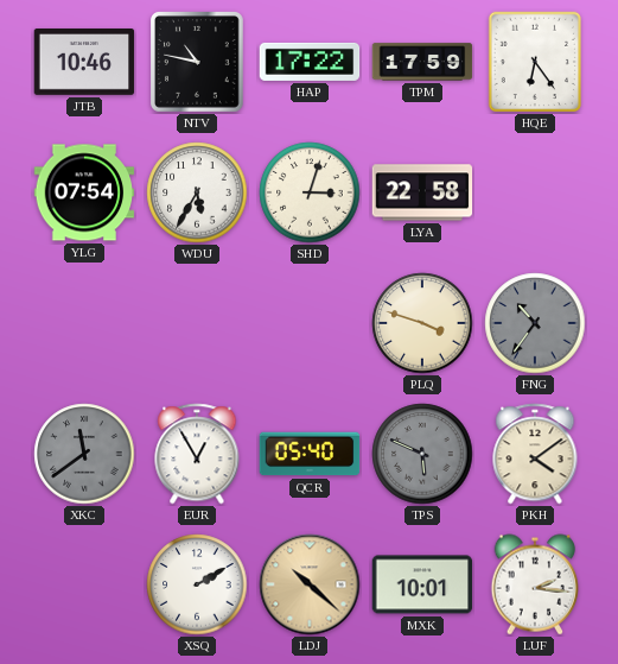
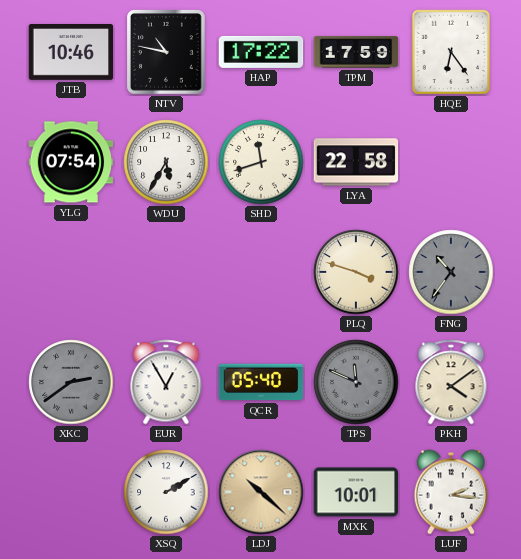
SHD: 3:03 -> 11:42 (261, 162)
XKC: 11:39 -> 2:39 (71, 382)
TPS: 5:49 -> 11:49 (356, 382)
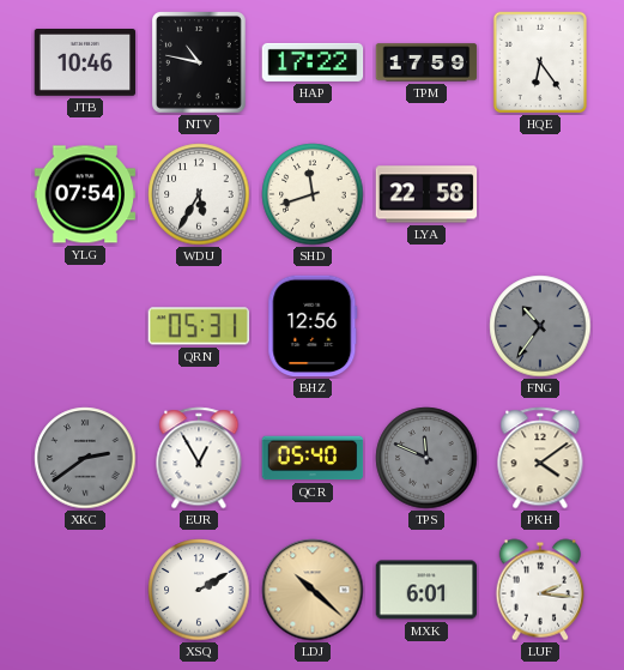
QRN: none -> 05:31 (198, 326)
BHZ: none -> 12:56 (313, 326)
PLQ: 3:48 -> none (356, 272)
MXK: 10:01 -> 6:01 (426, 590)
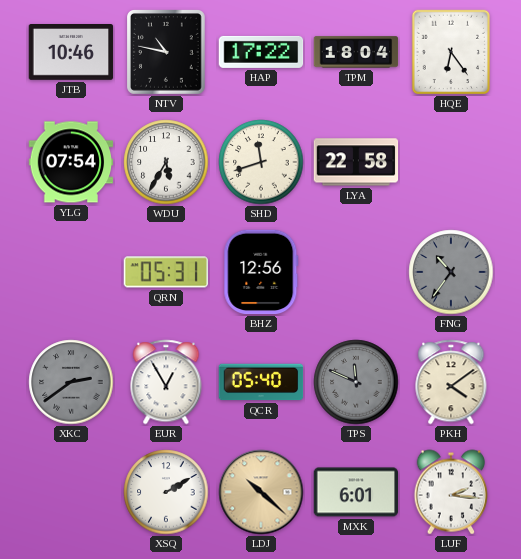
TPM: 17:59 -> 18:04 (356, 52)
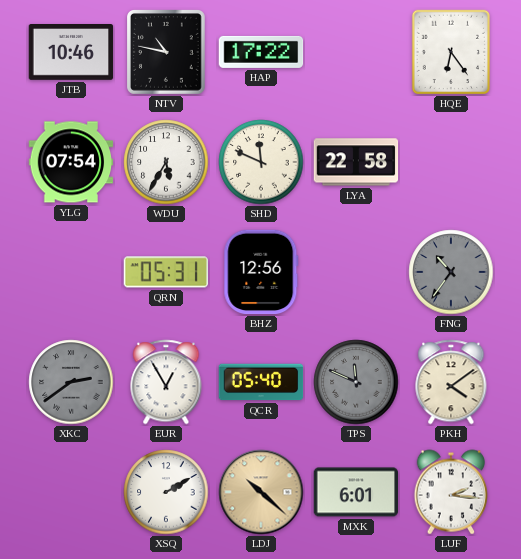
TPM: 18:04 -> none (356, 52)
SHD: 11:42 -> 11:49 (261, 162)
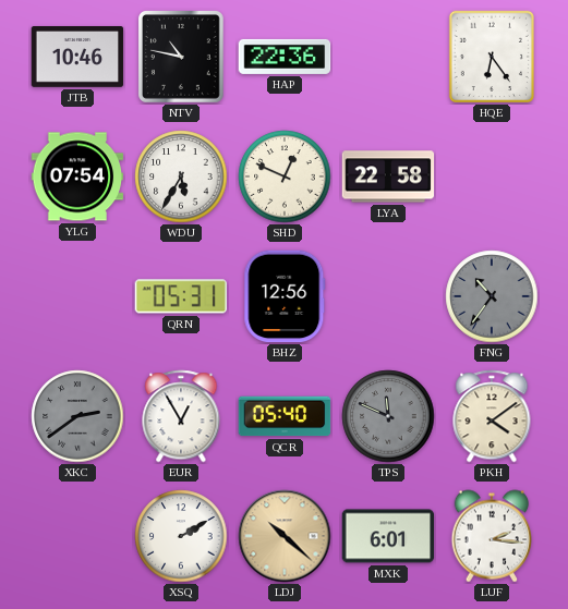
HAP: 17:22 -> 22:36 (285, 57)
SHD: 11:49 -> 12:49 (285, 176)
